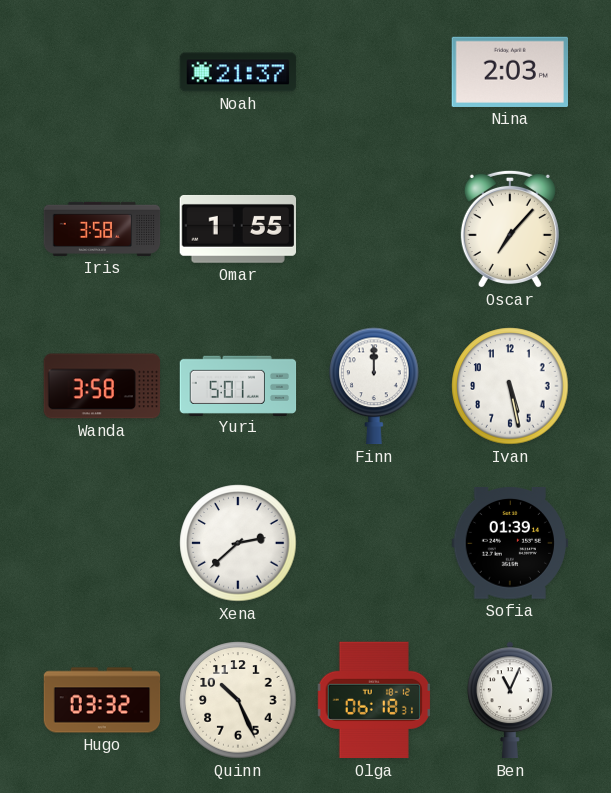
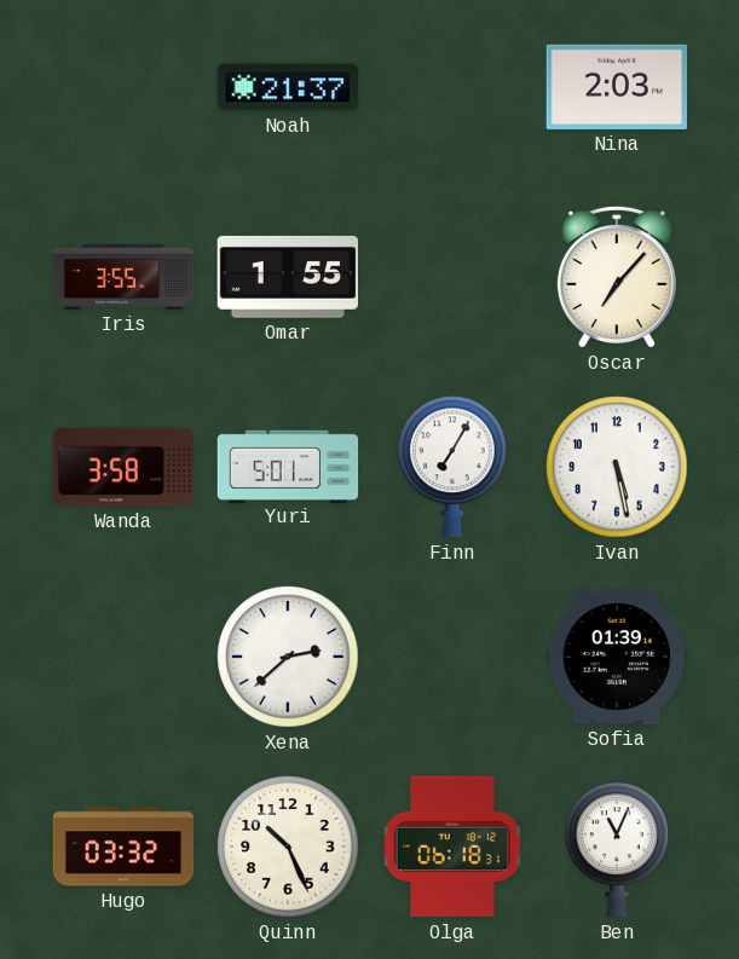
Iris: 3:58 -> 3:55 (123, 277)
Finn: 12:00 -> 7:05 (452, 467)
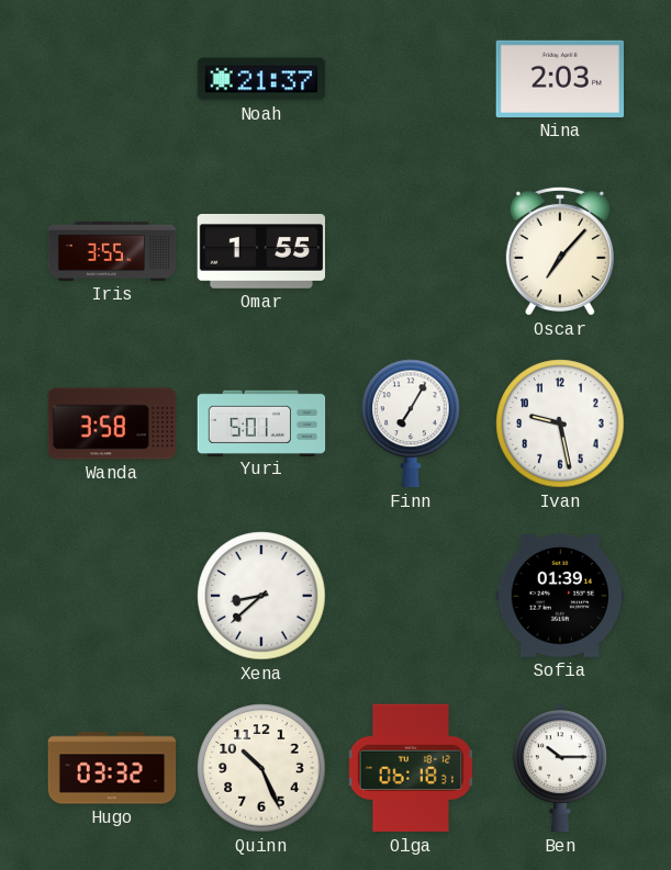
Ivan: 5:28 -> 9:28 (560, 423)
Xena: 2:38 -> 8:38 (261, 596)
Ben: 11:04 -> 10:15 (561, 768)
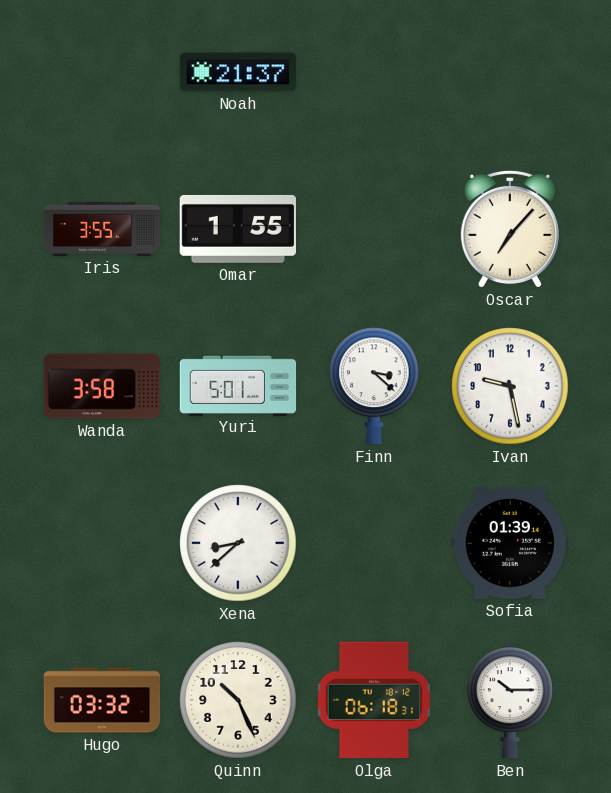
Nina: 2:03 -> none (560, 79)
Finn: 7:05 -> 3:22 (374, 386)
